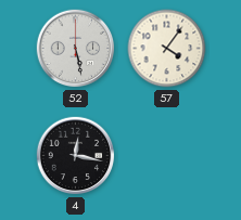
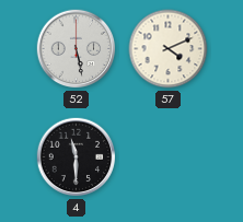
57: 4:06 -> 4:11 (169, 49)
4: 12:17 -> 11:30 (77, 157)
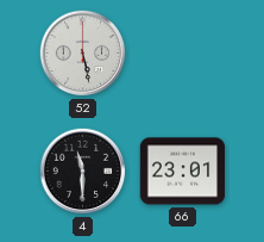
57: 4:11 -> none (169, 49)
66: none -> 23:01 (183, 172)
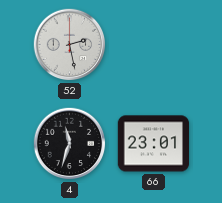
52: 5:28 -> 2:28 (70, 45)
4: 11:30 -> 11:33 (70, 144)
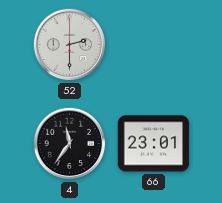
52: 2:28 -> 2:30 (70, 45)
4: 11:33 -> 11:36 (70, 144)
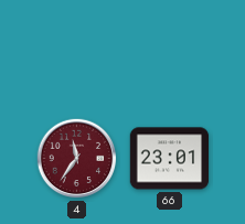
52: 2:30 -> none (70, 45)
4 dial: black -> burgundy (77, 159)
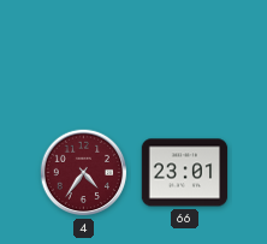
4: 11:36 -> 4:36 (84, 173)
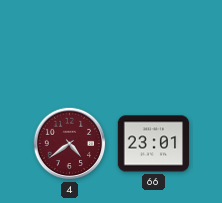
4: 4:36 -> 4:39 (70, 144)
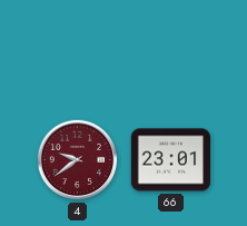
4: 4:39 -> 9:39 (78, 160)
